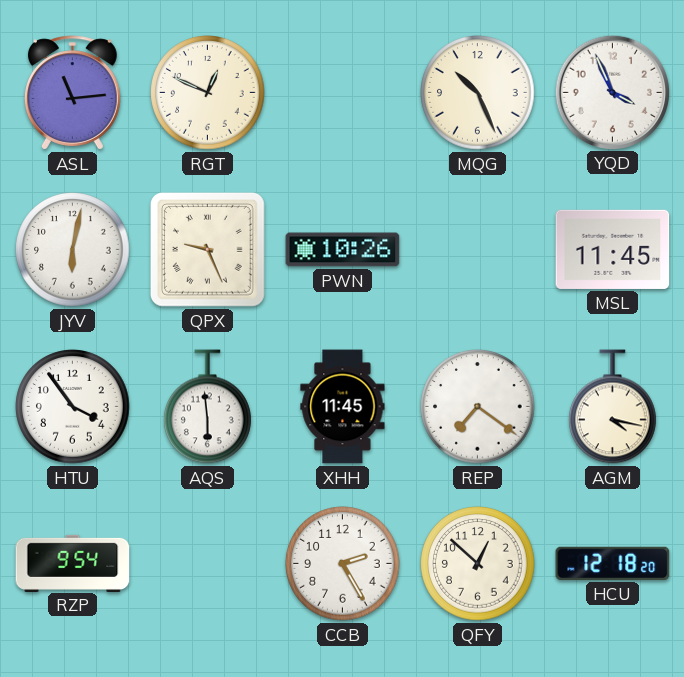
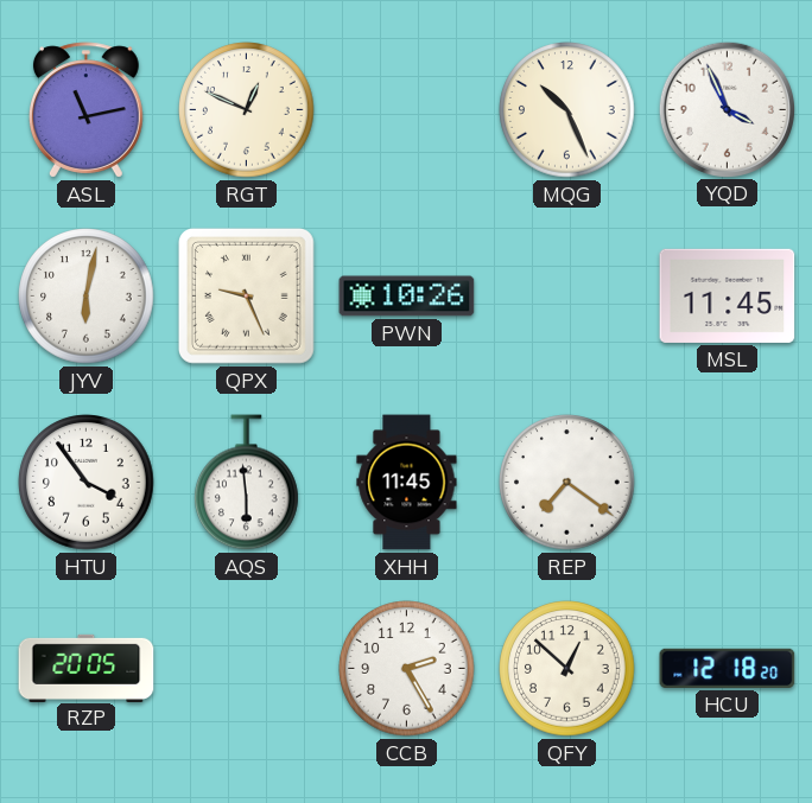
ASL: 11:14 -> 11:13 (85, 110)
AGM: 4:17 -> none (613, 407)
RZP: 9:54 -> 20:05 (87, 668)
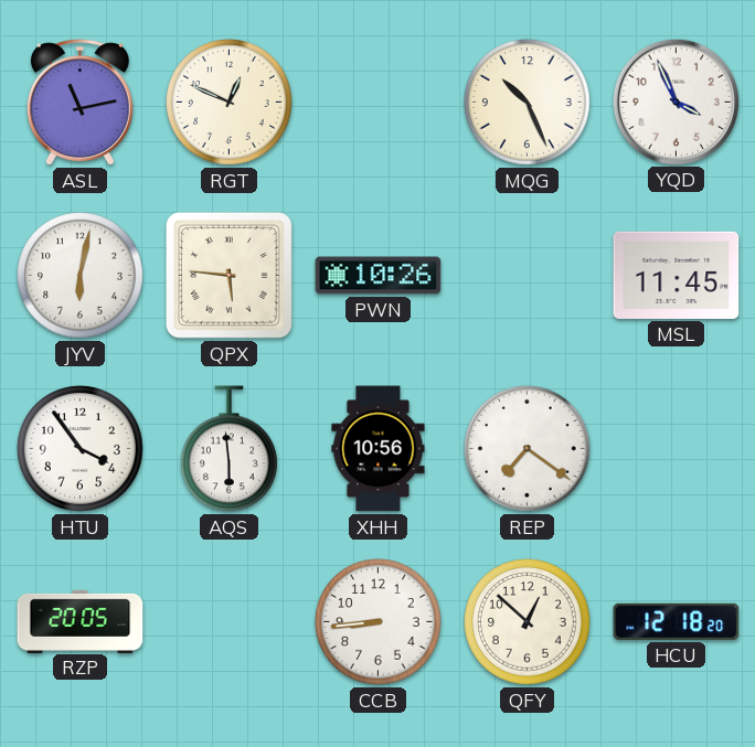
QPX: 9:26 -> 5:46 (228, 275)
XHH: 11:45 -> 10:56 (379, 449)
CCB: 2:25 -> 8:44 (379, 622)
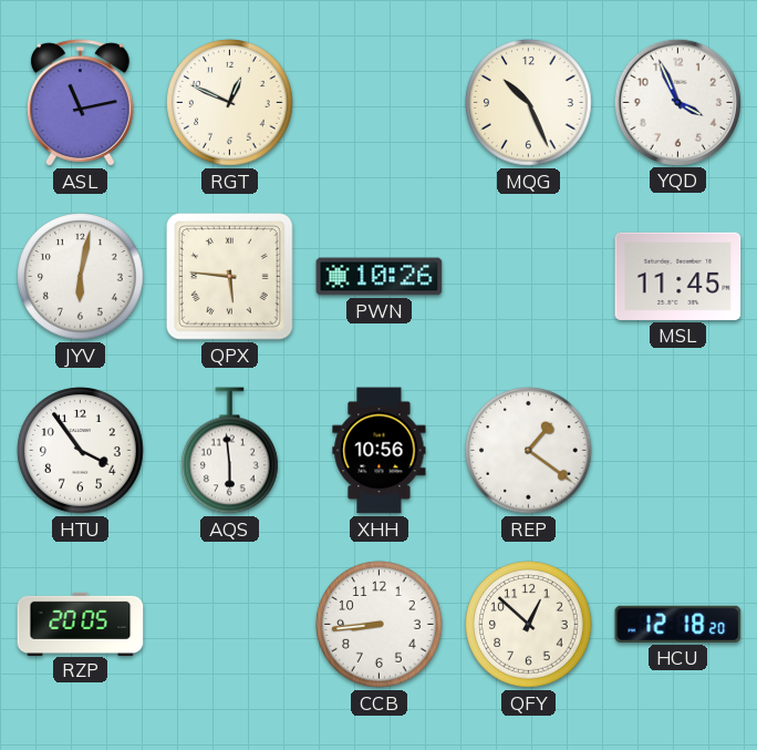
REP: 7:21 -> 1:21 (529, 451)
